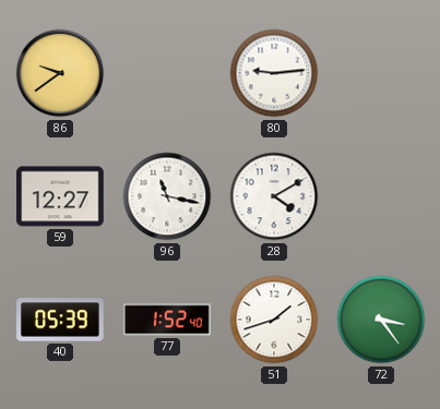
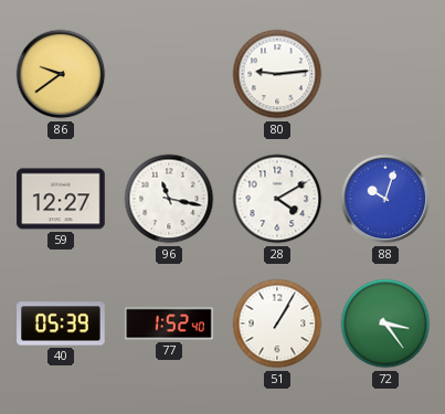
88: none -> 10:03 (385, 199)
51: 1:42 -> 1:05 (277, 323)
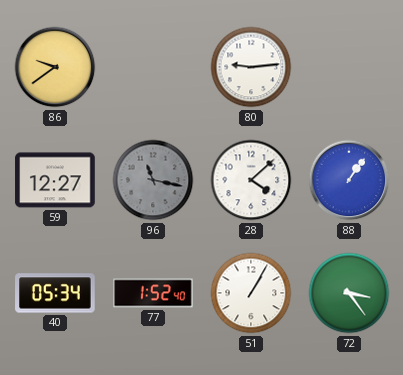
96 dial: white -> grey (153, 180)
28: 4:10 -> 4:08 (251, 180)
88: 10:03 -> 1:06 (349, 180)
40: 05:39 -> 05:34 (55, 293)
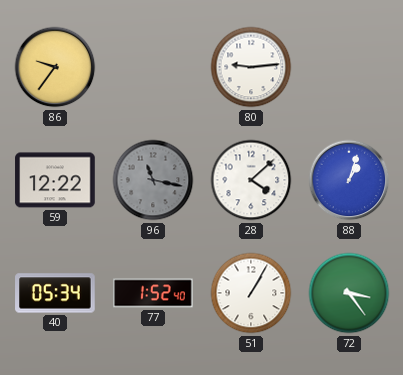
86: 9:39 -> 9:36 (55, 67)
59: 12:27 -> 12:22 (55, 180)
88: 1:06 -> 1:03 (349, 180)
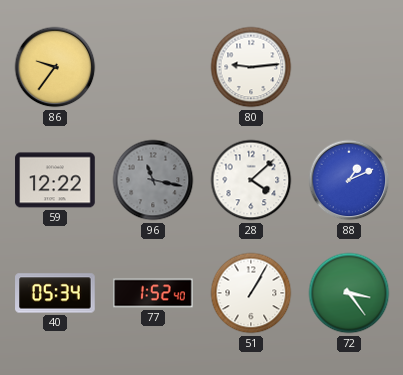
88: 1:03 -> 1:11 (349, 180)
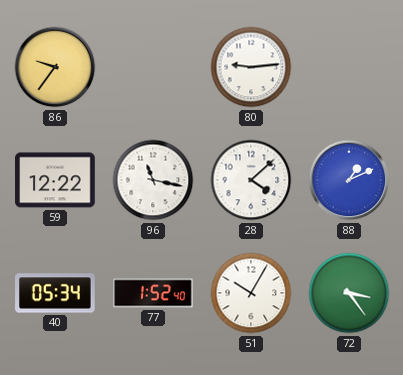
96 dial: grey -> white (153, 180)
51: 1:05 -> 10:05 (251, 293)
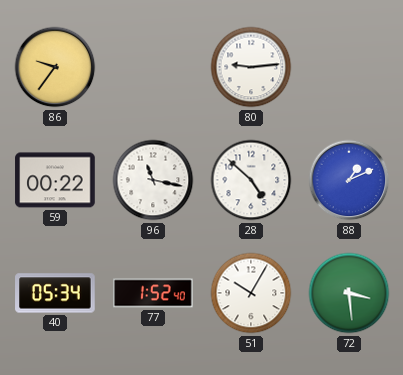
59: 12:22 -> 00:22 (55, 180)
28: 4:08 -> 4:52 (251, 180)
72: 3:24 -> 3:29 (349, 293)
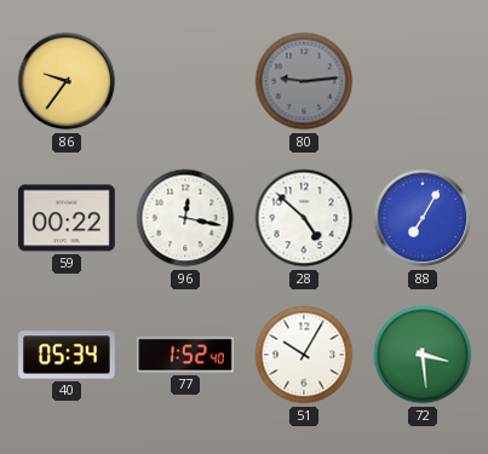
80 dial: white -> grey (304, 81)
96: 11:17 -> 12:17 (185, 218)
88: 1:11 -> 7:05 (423, 218)
